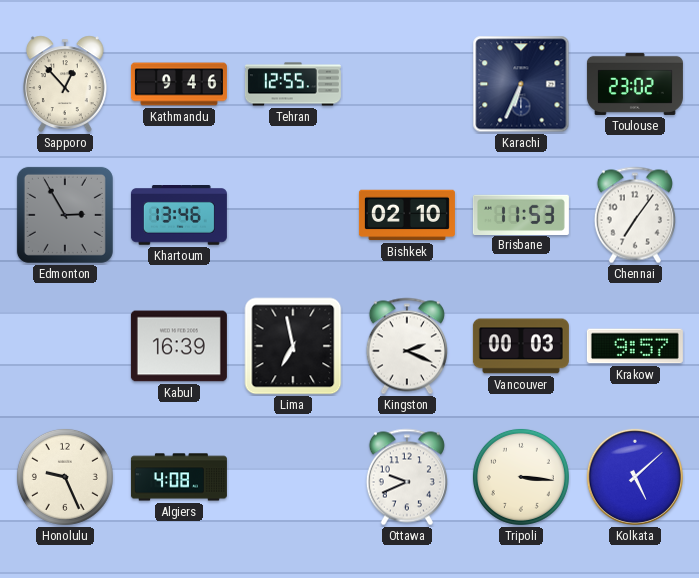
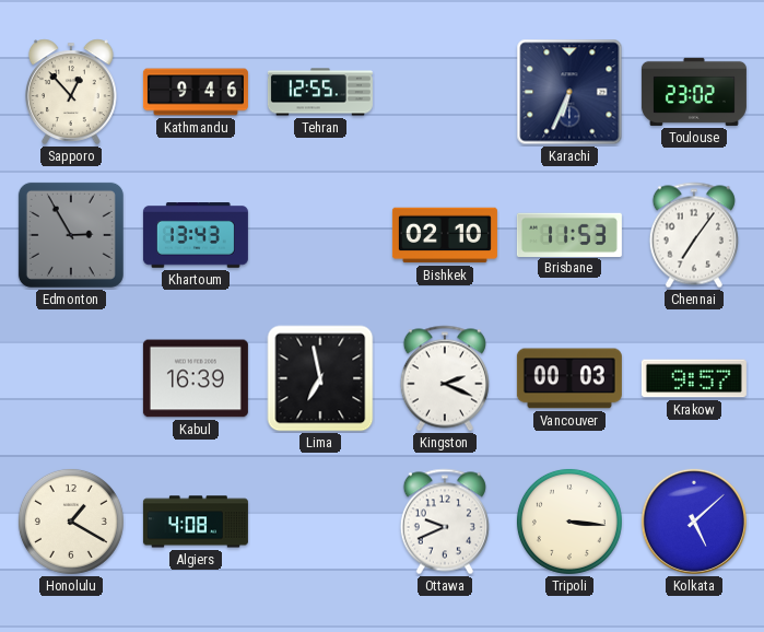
Khartoum: 13:46 -> 13:43 (196, 236)
Honolulu: 9:26 -> 1:20 (71, 522)
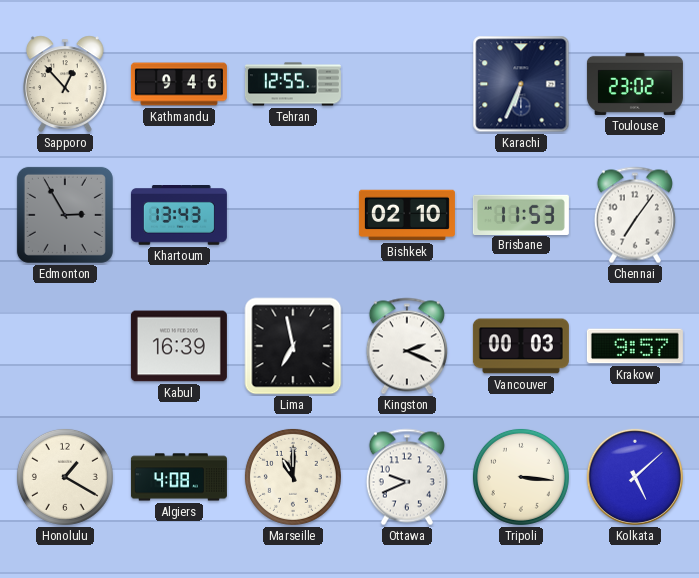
Marseille: none -> 11:00 (293, 477)
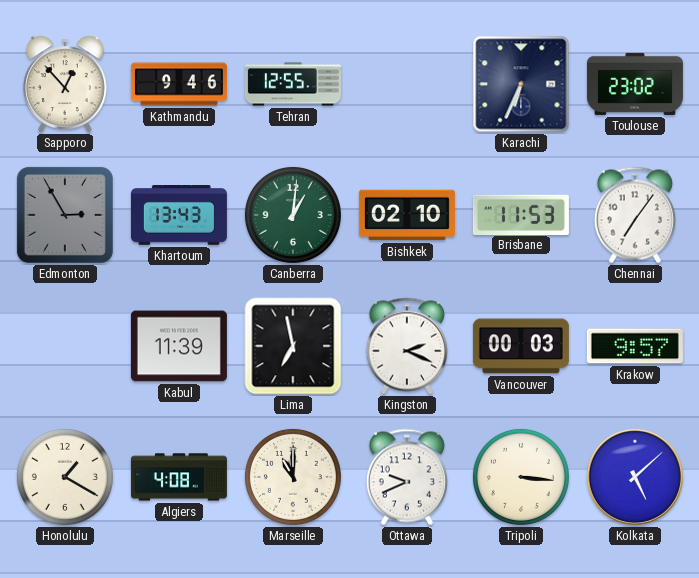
Canberra: none -> 1:01 (293, 215)
Kabul: 16:39 -> 11:39 (179, 346)
